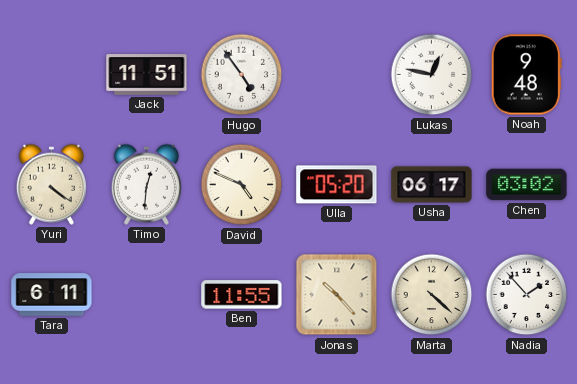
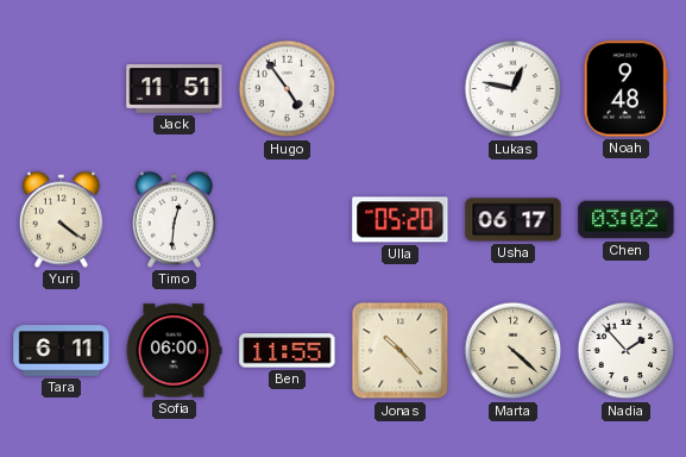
David: 4:49 -> none (242, 185)
Sofia: none -> 06:00 (174, 351)
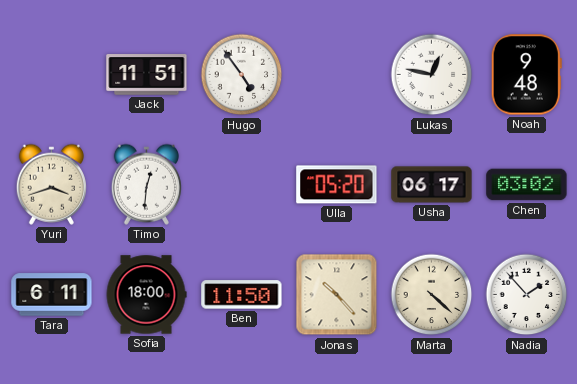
Yuri: 4:21 -> 3:42 (51, 184)
Sofia: 06:00 -> 18:00 (146, 295)
Ben: 11:55 -> 11:50 (242, 295)
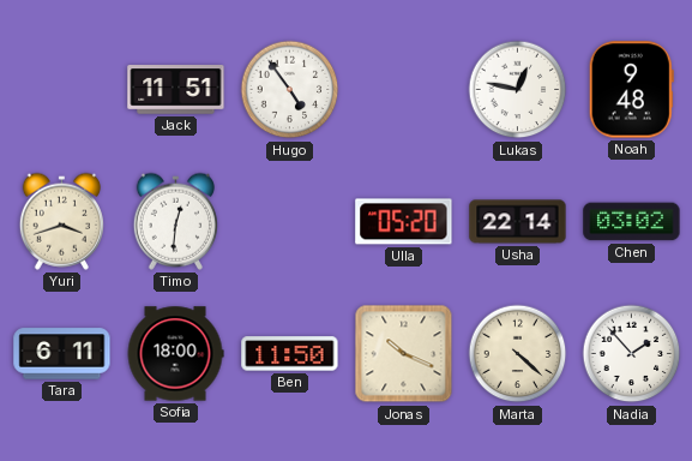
Usha: 06:17 -> 22:14 (518, 222)
Jonas: 10:23 -> 10:19 (404, 354)
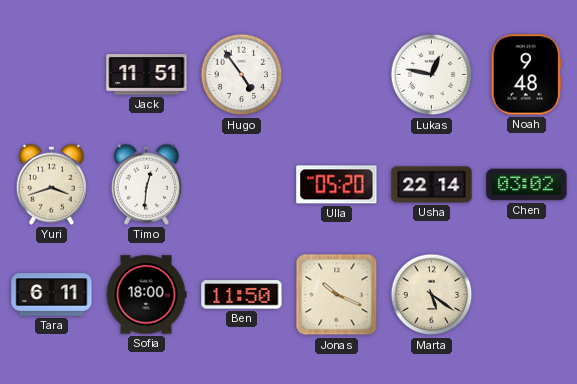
Marta: 4:22 -> 5:21 (432, 295)
Nadia: 1:53 -> none (632, 354)
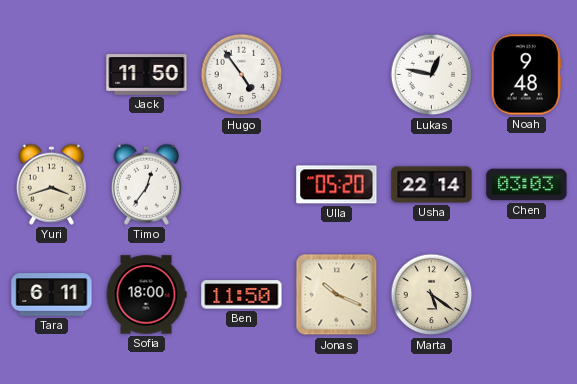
Jack: 11:51 -> 11:50 (147, 75)
Timo: 12:31 -> 12:36 (146, 184)
Chen: 03:02 -> 03:03 (527, 185)
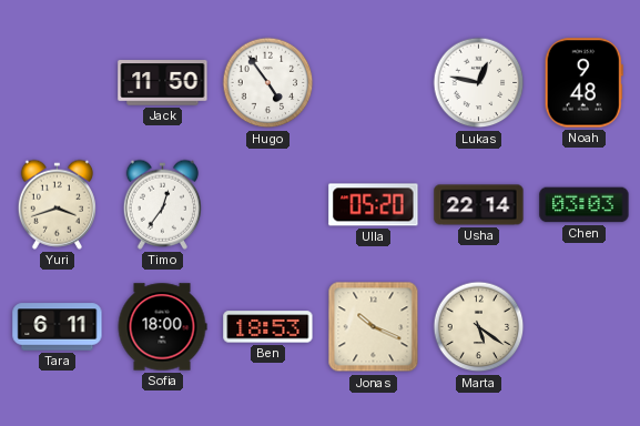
Ben: 11:50 -> 18:53 (268, 327)
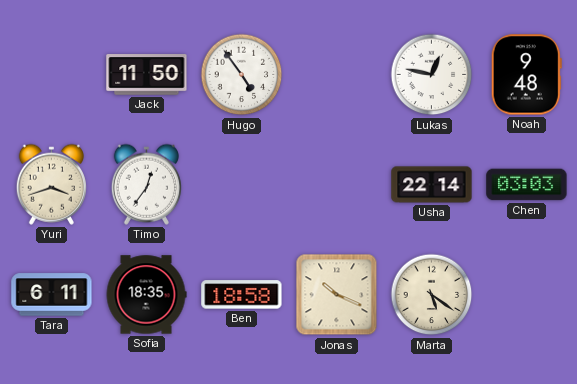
Ulla: 05:20 -> none (374, 205)
Sofia: 18:00 -> 18:35 (146, 295)
Ben: 18:53 -> 18:58 (242, 295)
